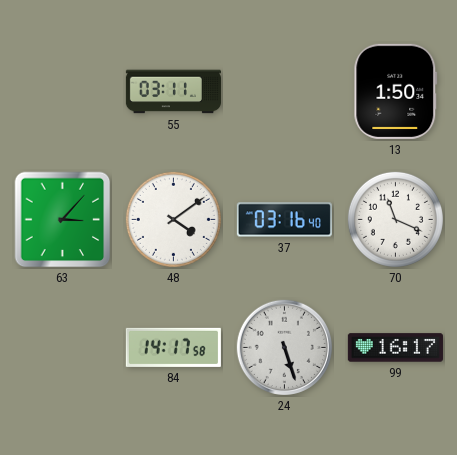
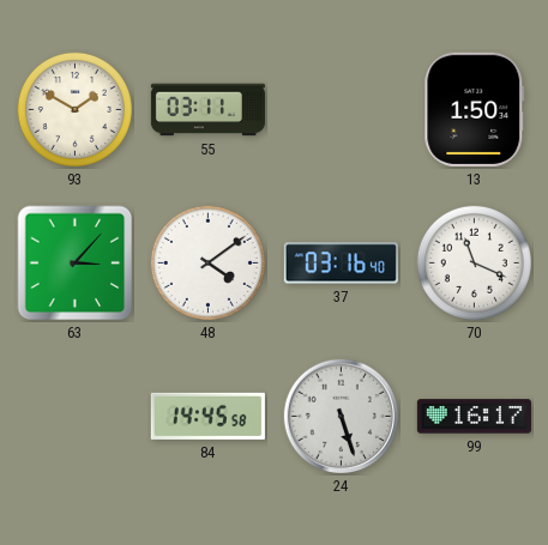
93: none -> 1:50 (74, 109)
84: 14:17 -> 14:45 (207, 416)
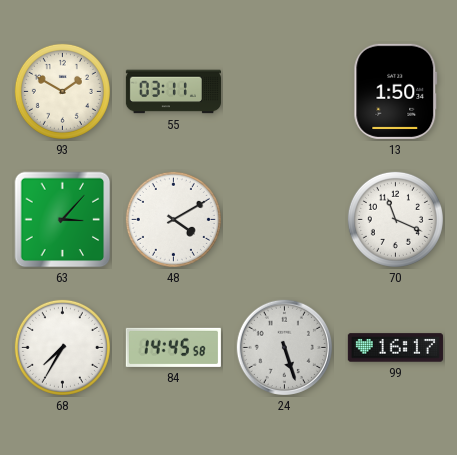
48: 4:09 -> 4:10 (173, 219)
37: 03:16 -> none (341, 264)
68: none -> 7:35 (62, 347)
